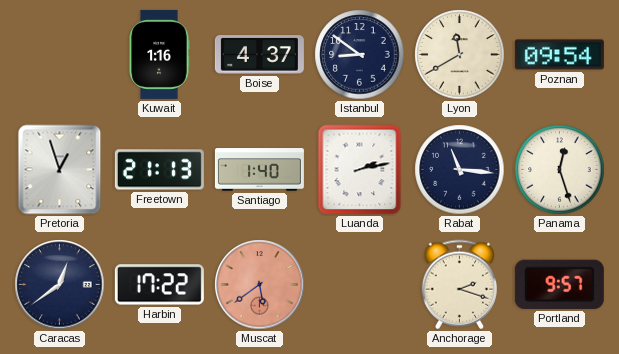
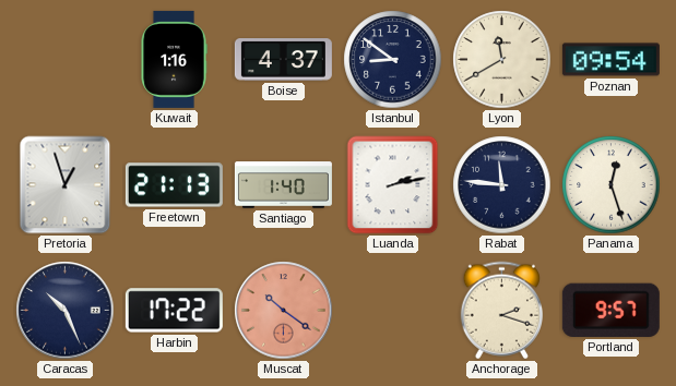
Rabat: 11:16 -> 11:46 (502, 185)
Caracas: 12:39 -> 10:26 (66, 311)
Muscat: 5:39 -> 10:21 (284, 311)
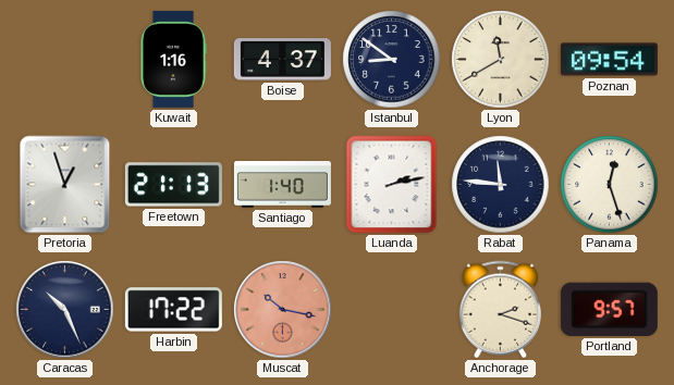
Muscat: 10:21 -> 10:17 (283, 310)
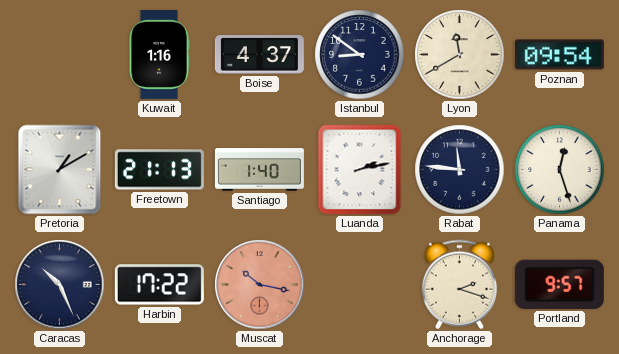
Pretoria: 12:57 -> 1:10 (60, 170)
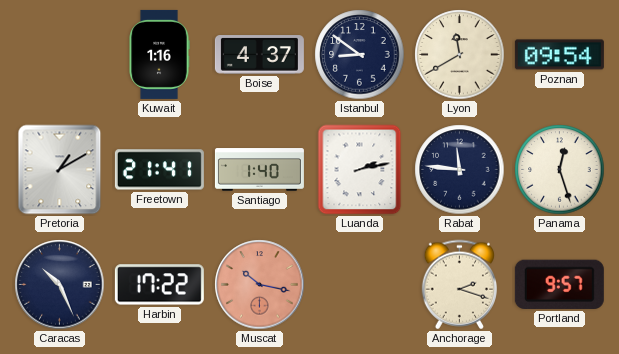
Freetown: 21:13 -> 21:41 (159, 170)
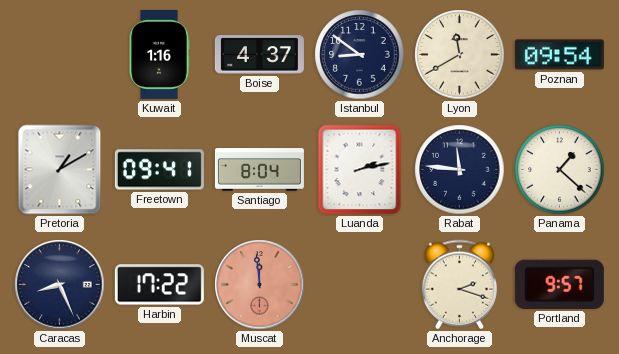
Freetown: 21:41 -> 09:41 (159, 170)
Santiago: 1:40 -> 8:04 (259, 170)
Panama: 12:27 -> 1:22 (560, 170)
Caracas: 10:26 -> 8:26 (60, 285)
Muscat: 10:17 -> 11:59 (260, 285)
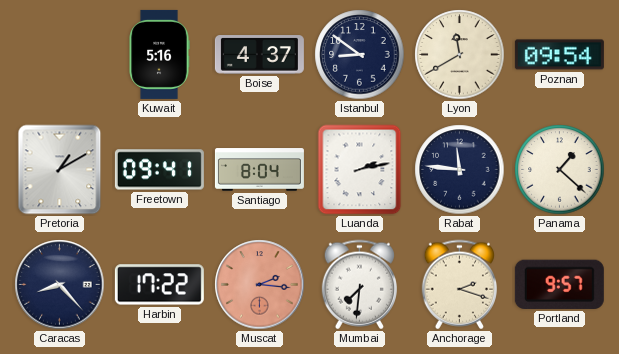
Kuwait: 1:16 -> 5:16 (159, 54)
Caracas: 8:26 -> 8:23 (60, 285)
Muscat: 11:59 -> 2:16 (260, 285)
Mumbai: none -> 7:31 (359, 285)
